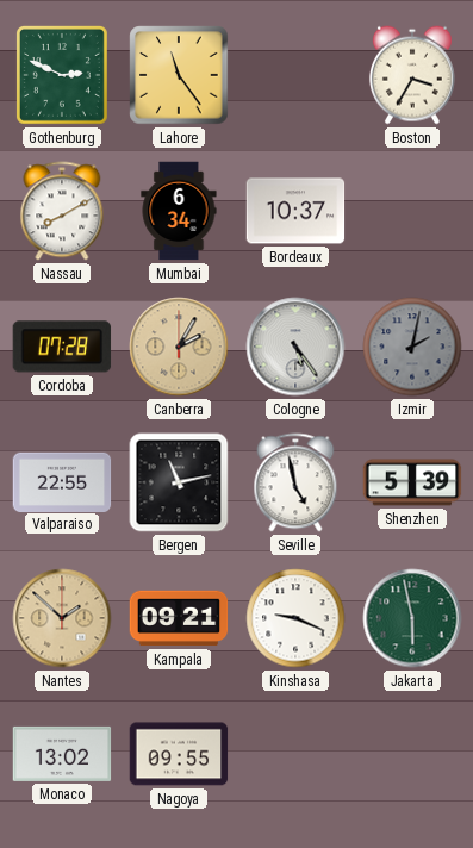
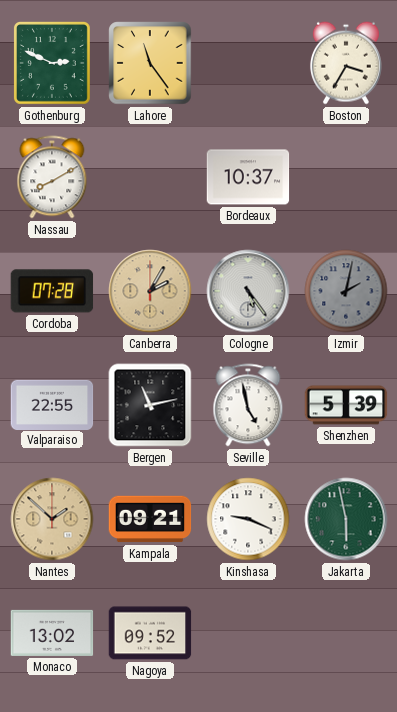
Mumbai: 6:34 -> none (179, 211)
Nagoya: 09:55 -> 09:52 (150, 633)
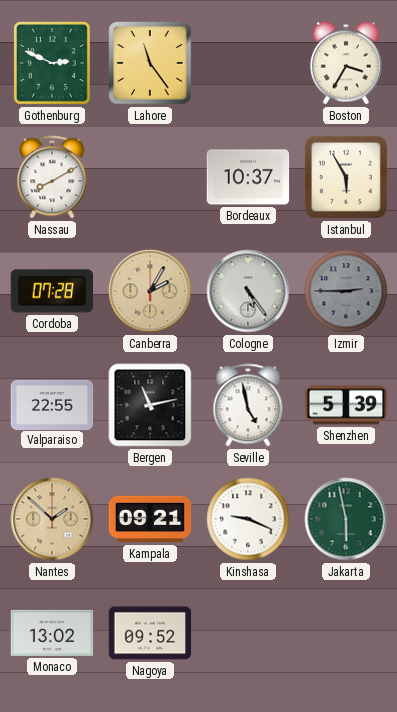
Istanbul: none -> 5:55 (346, 177)
Izmir: 2:02 -> 2:45 (346, 291)
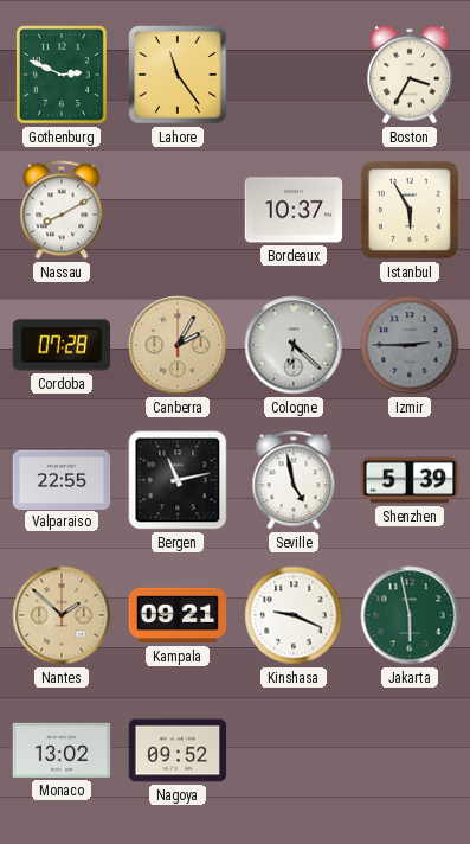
Cologne: 5:24 -> 6:22 (294, 345)
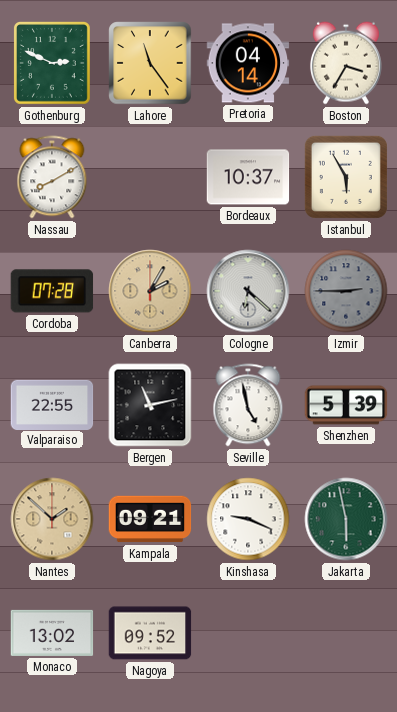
Pretoria: none -> 04:14 (248, 63)
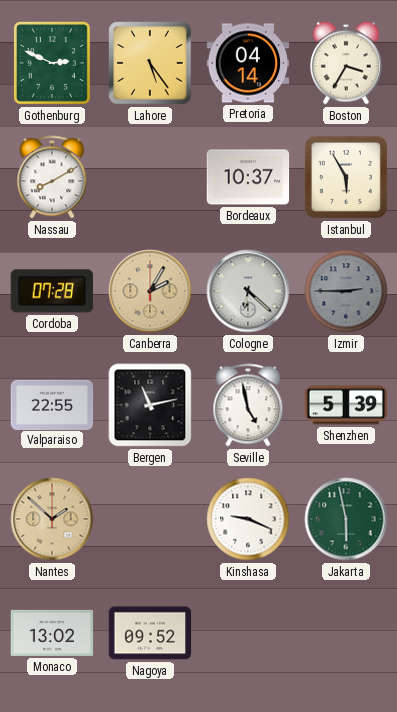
Lahore: 11:24 -> 5:24 (150, 63)
Kampala: 09:21 -> none (150, 519)
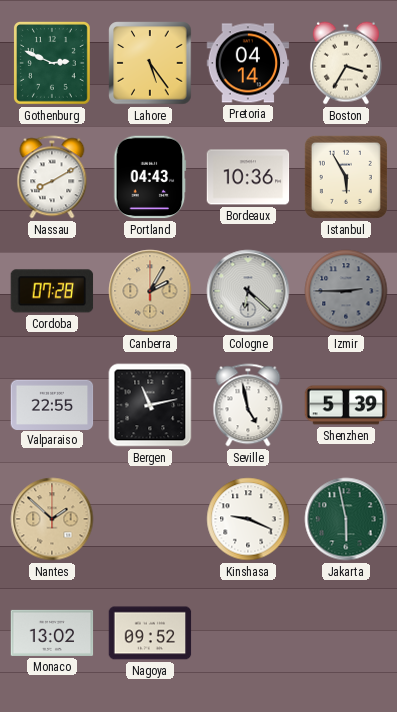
Portland: none -> 04:43 (150, 177)
Bordeaux: 10:37 -> 10:36 (248, 177)
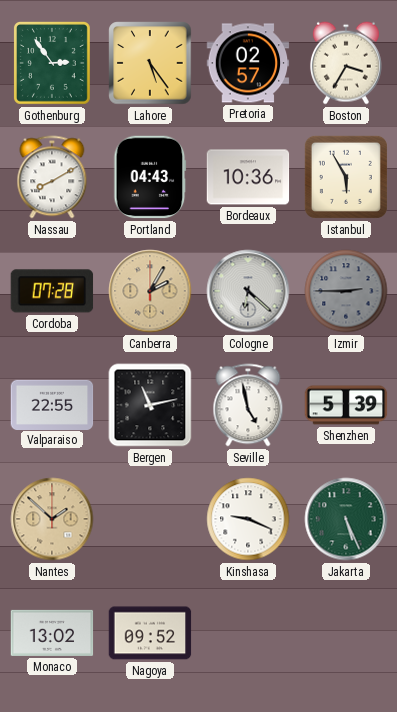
Gothenburg: 2:49 -> 2:54 (52, 63)
Pretoria: 04:14 -> 02:57 (248, 63)
Jakarta: 5:58 -> 5:26 (346, 519)
